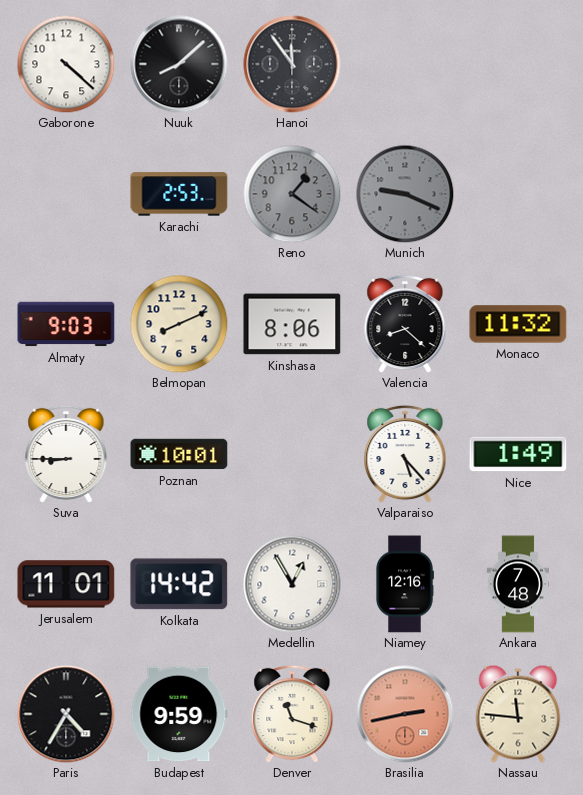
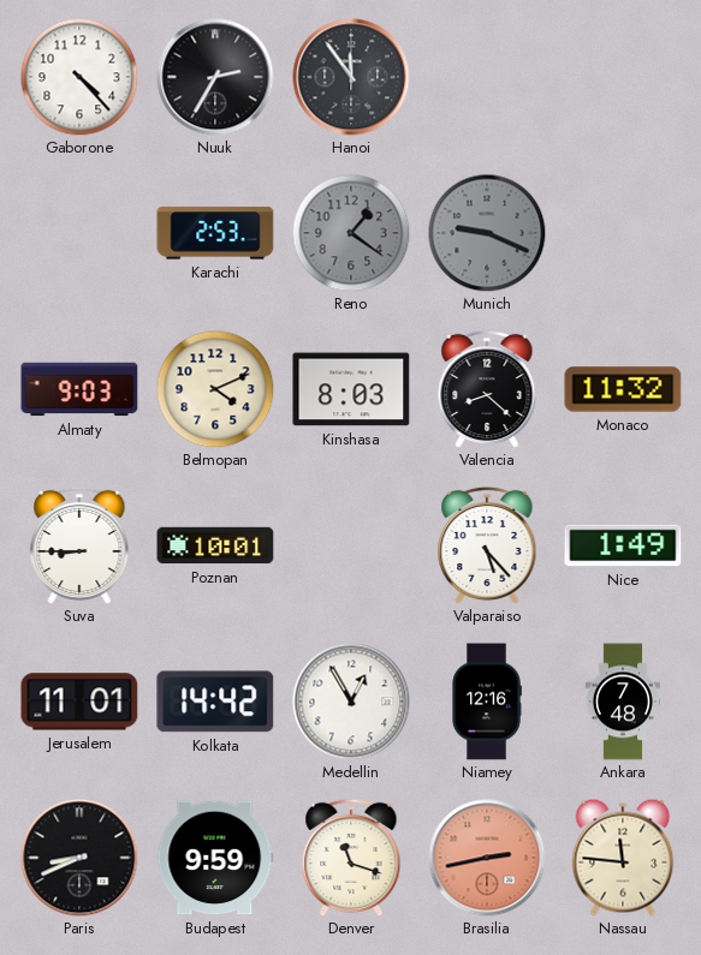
Gaborone: 4:22 -> 4:23 (79, 77)
Nuuk: 8:08 -> 2:35 (215, 77)
Belmopan: 8:11 -> 4:11 (215, 389)
Kinshasa: 8:06 -> 8:03 (351, 389)
Paris: 4:35 -> 8:41 (79, 858)
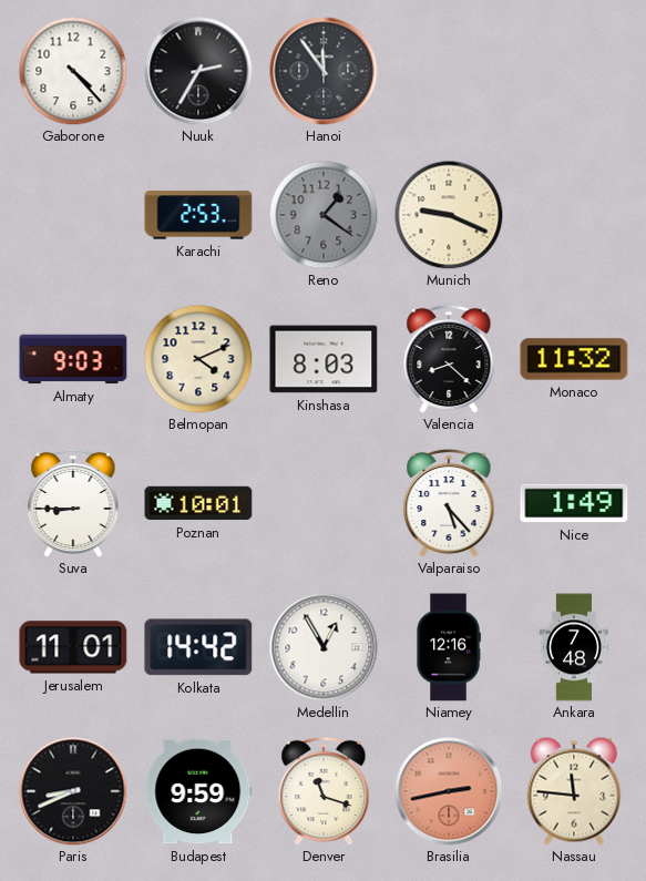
Munich dial: grey -> cream (449, 215)
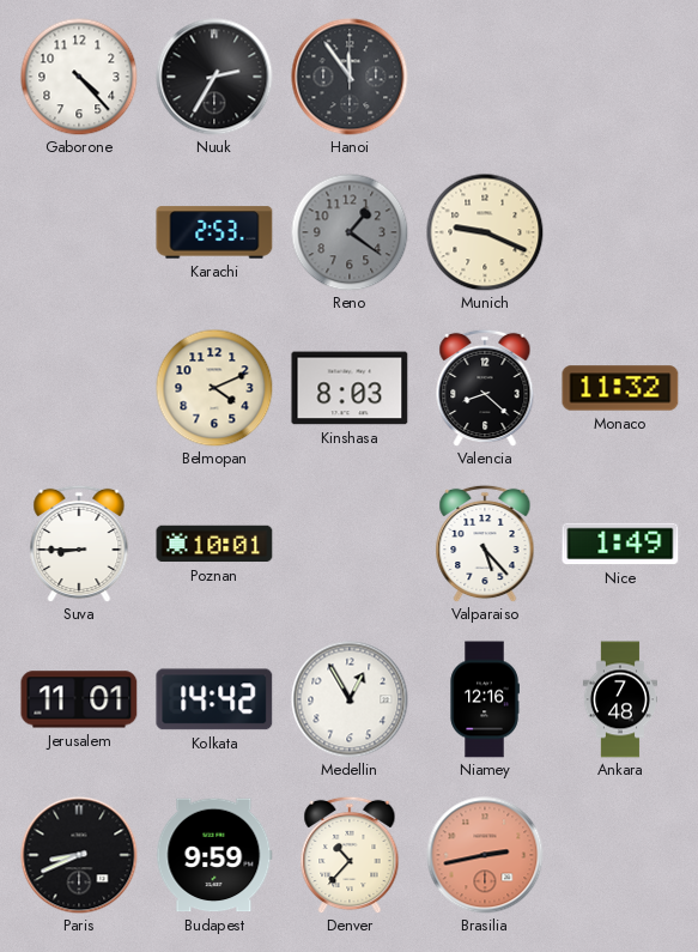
Almaty: 9:03 -> none (73, 359)
Denver: 11:18 -> 10:37 (350, 855)
Nassau: 11:46 -> none (574, 791)
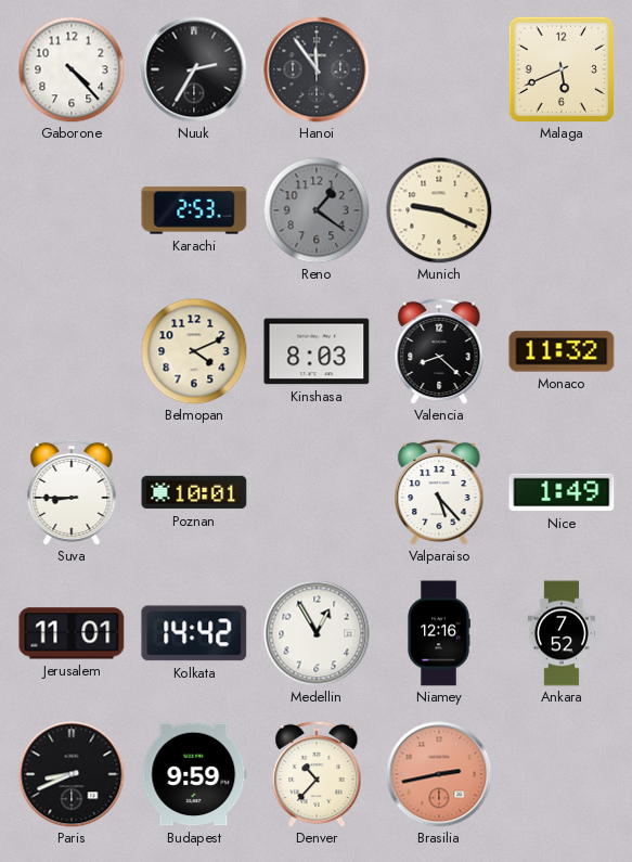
Malaga: none -> 5:41 (560, 68)
Ankara: 7:48 -> 7:52 (560, 633)
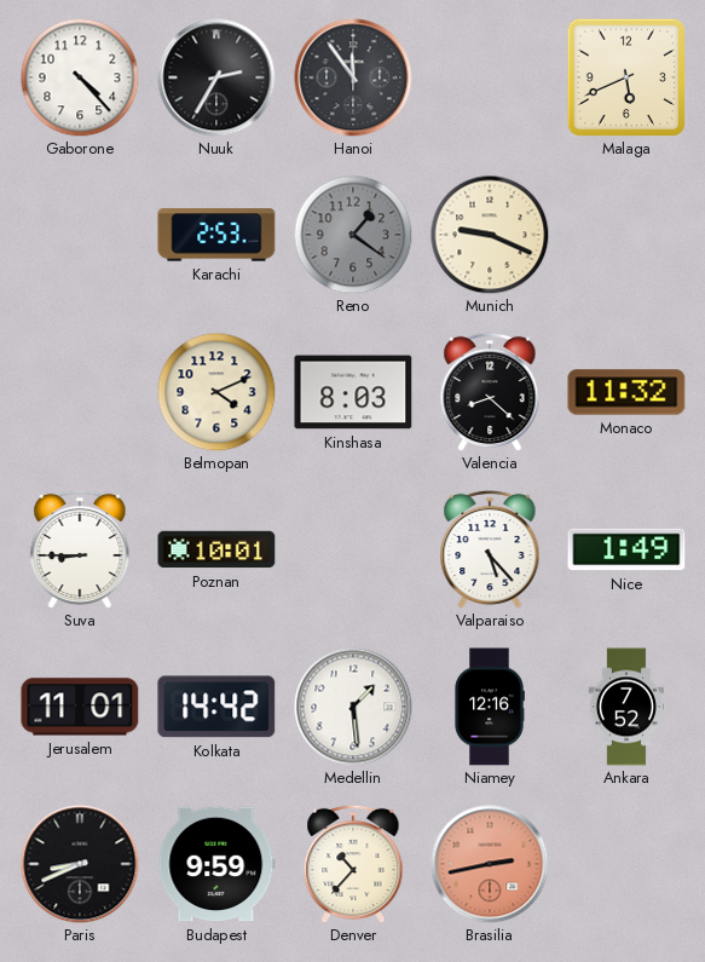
Medellin: 12:55 -> 1:29 (353, 707)
